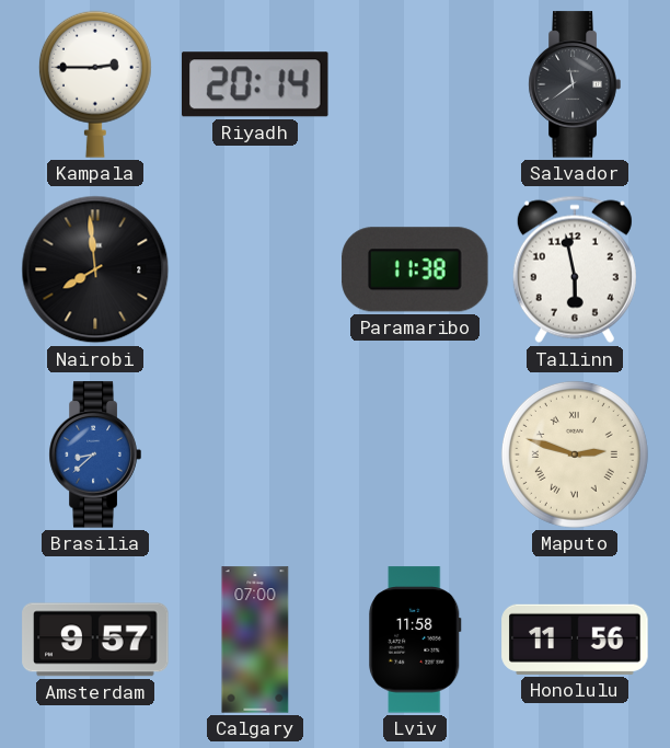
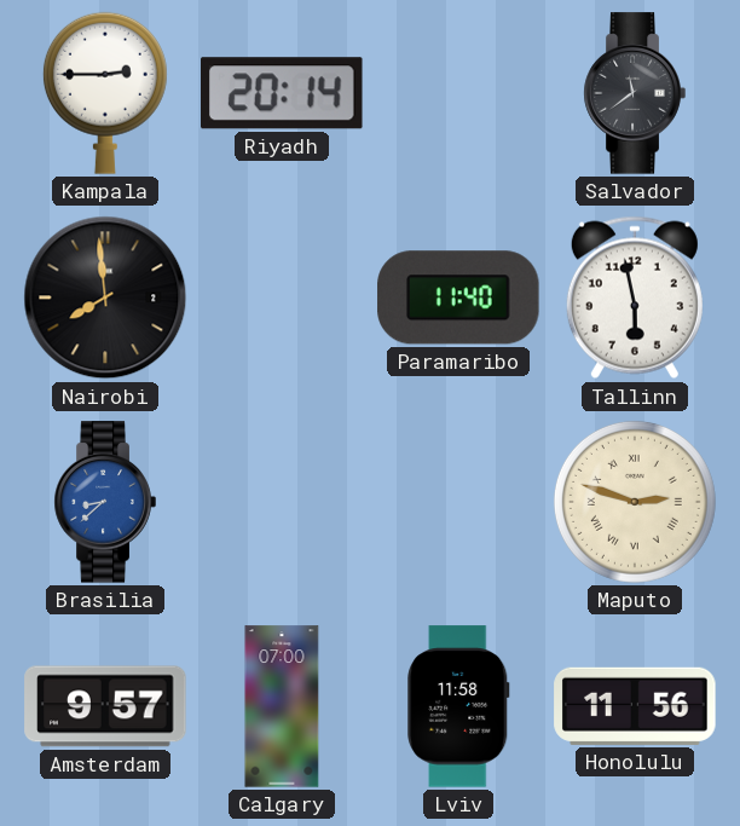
Paramaribo: 11:38 -> 11:40 (458, 298)
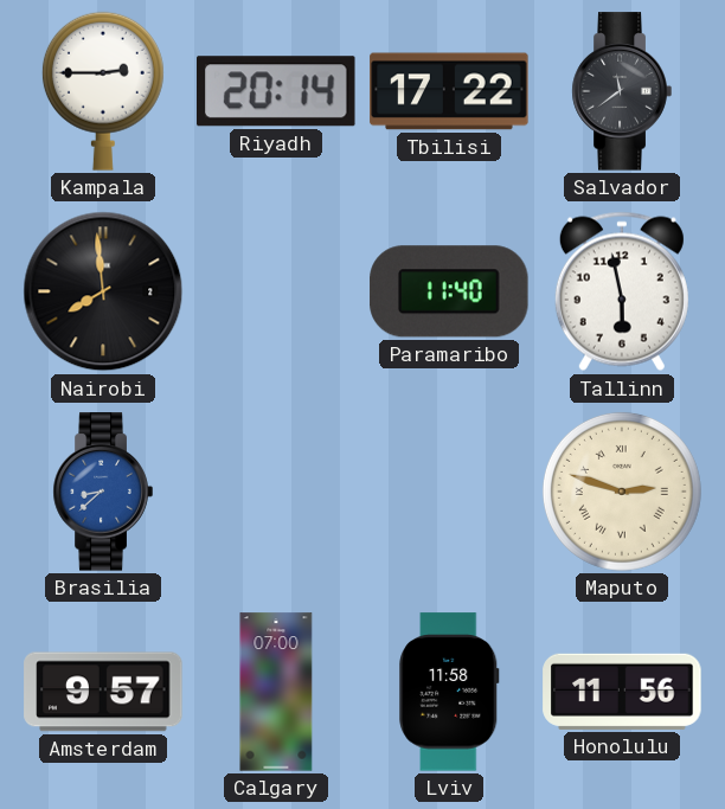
Tbilisi: none -> 17:22 (449, 91)
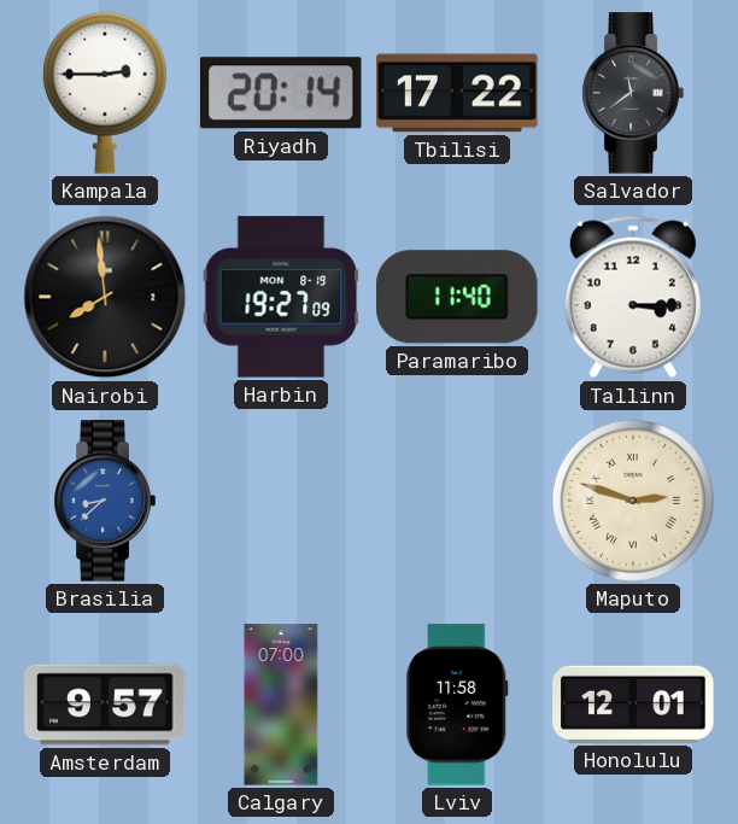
Harbin: none -> 19:27 (281, 297)
Tallinn: 5:58 -> 3:15 (633, 297)
Honolulu: 11:56 -> 12:01 (633, 705)
